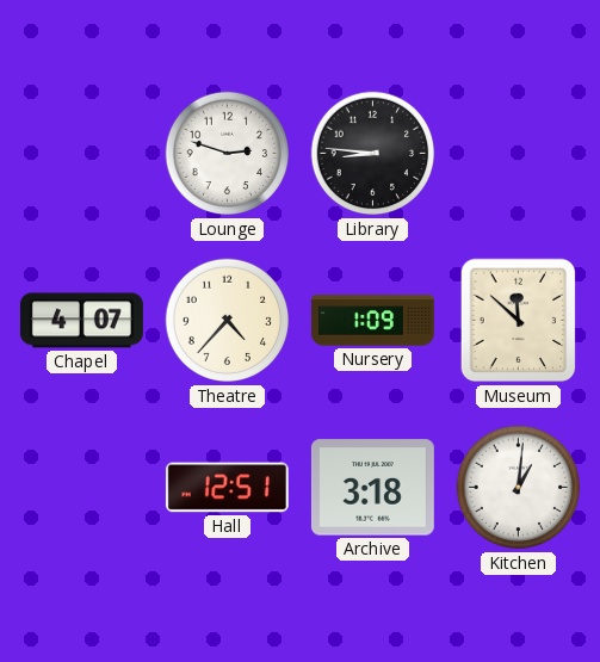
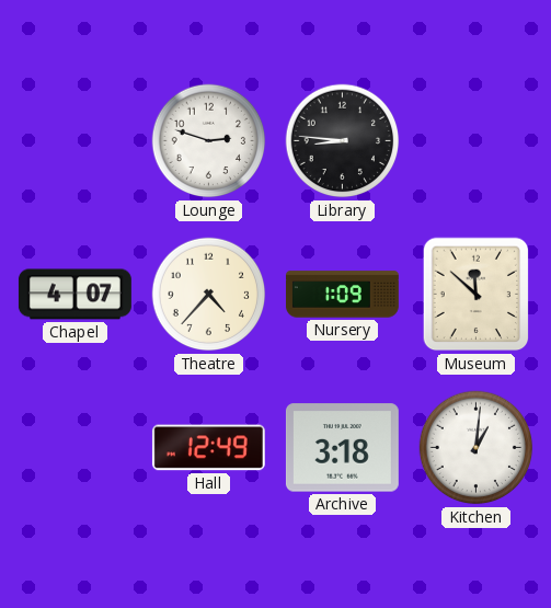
Hall: 12:51 -> 12:49 (208, 448)
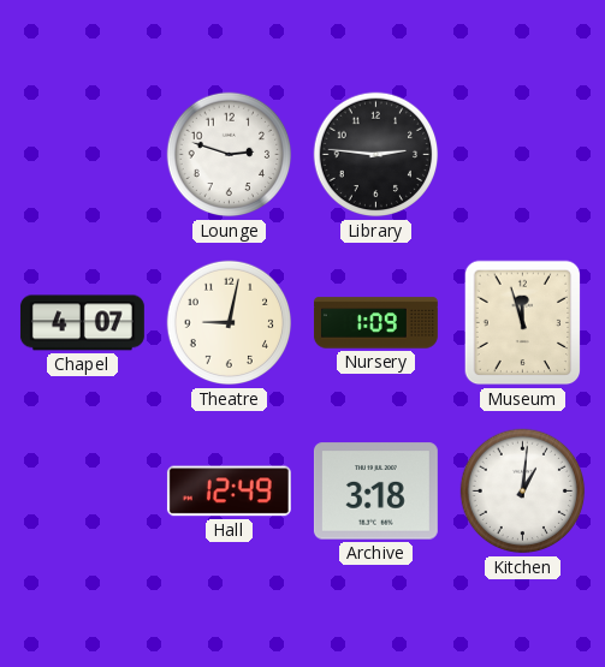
Library: 8:46 -> 2:46 (376, 155)
Theatre: 4:37 -> 9:02 (230, 323)
Museum: 11:52 -> 11:57 (523, 323)
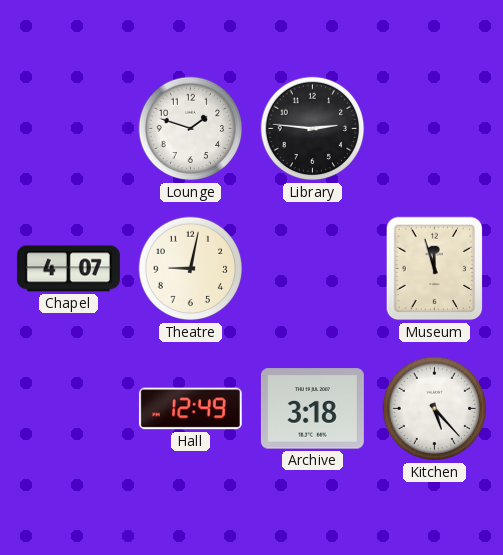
Lounge: 2:48 -> 1:48 (191, 129)
Nursery: 1:09 -> none (375, 323)
Kitchen: 1:01 -> 5:23 (435, 409)
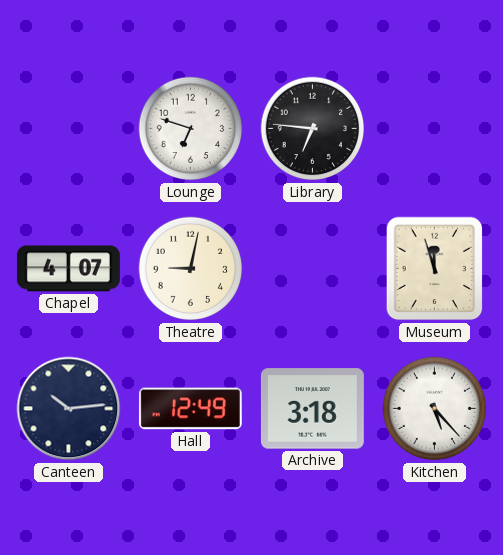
Lounge: 1:48 -> 6:48 (191, 129)
Library: 2:46 -> 6:46 (313, 129)
Canteen: none -> 10:14 (69, 409)
